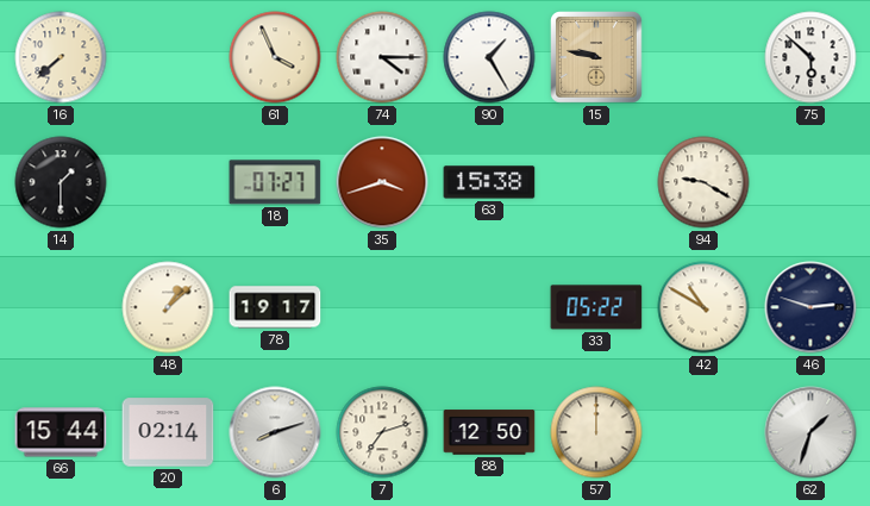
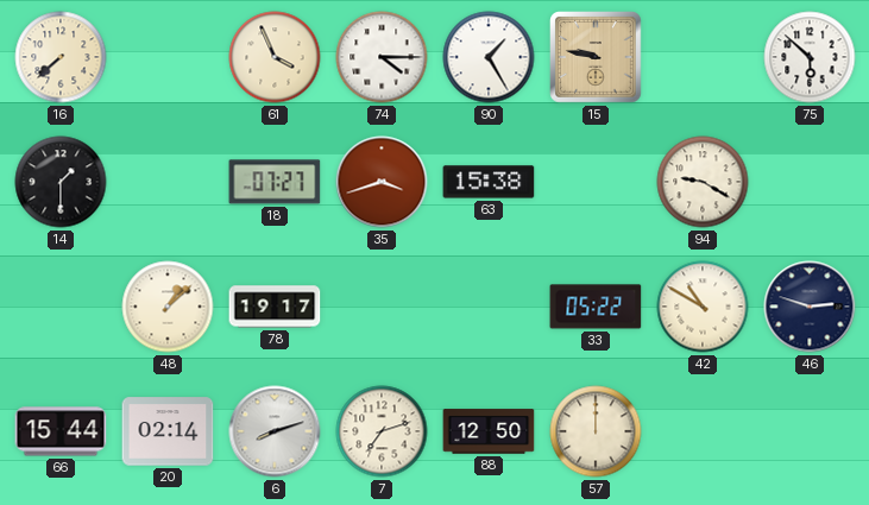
62: 1:33 -> none (810, 432)
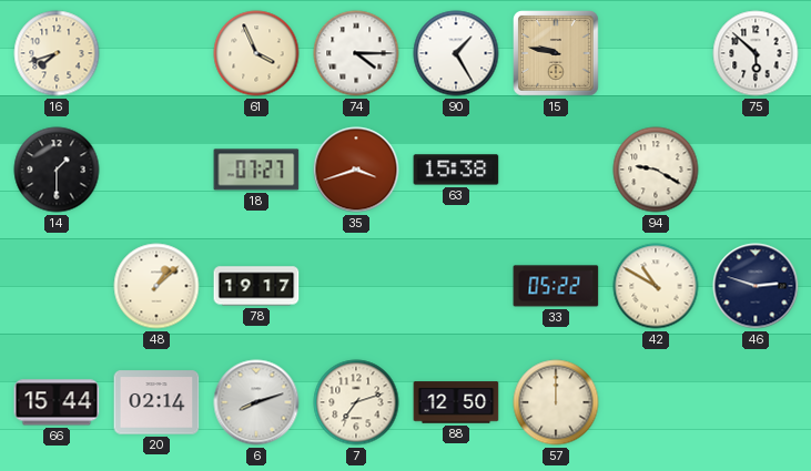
16: 7:38 -> 7:42 (57, 53)
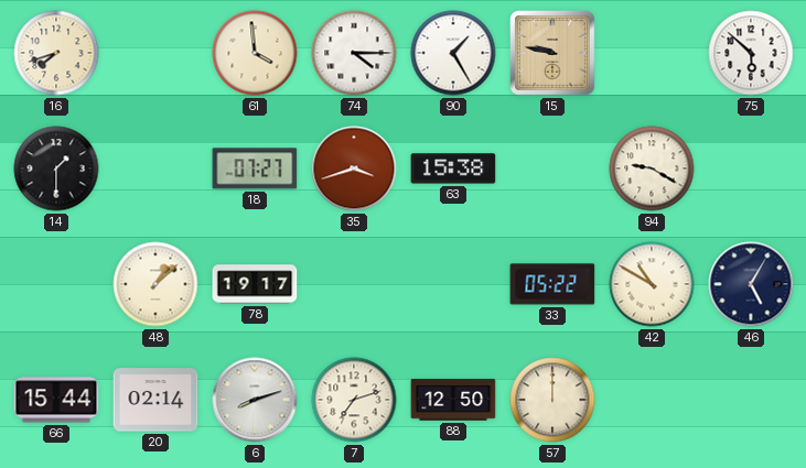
61: 3:56 -> 3:59 (255, 53)
46: 2:48 -> 5:05 (751, 284)
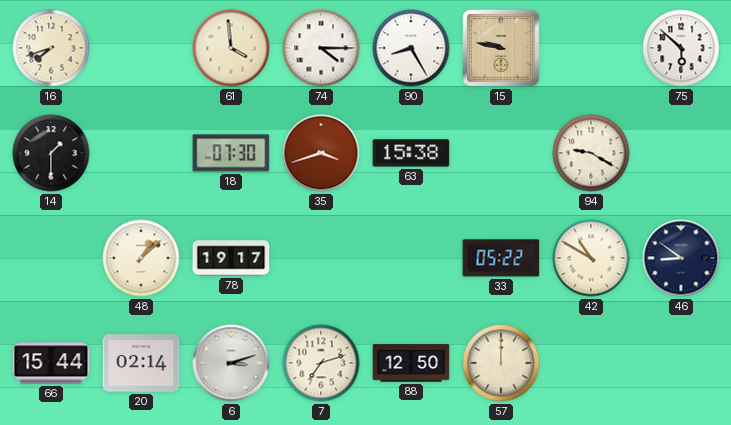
90: 1:25 -> 8:25 (411, 48)
18: 07:27 -> 07:30 (231, 153)
46: 5:05 -> 8:51 (681, 258)
6: 8:12 -> 3:12 (231, 363)
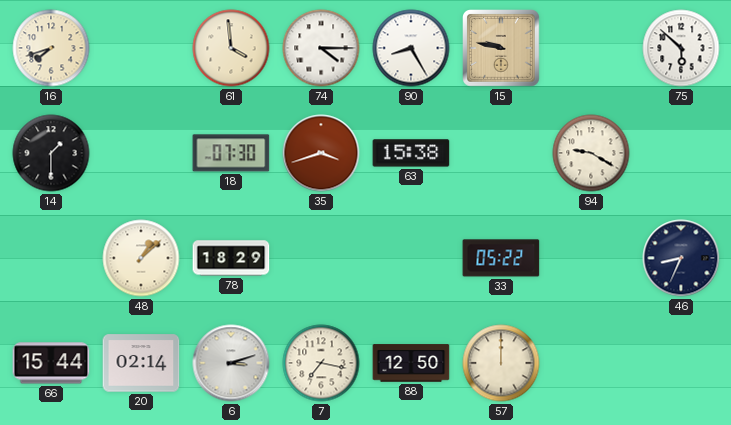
78: 19:17 -> 18:29 (231, 258)
42: 10:50 -> none (591, 258)
46: 8:51 -> 8:34 (681, 258)
7: 7:12 -> 7:17 (321, 363)
